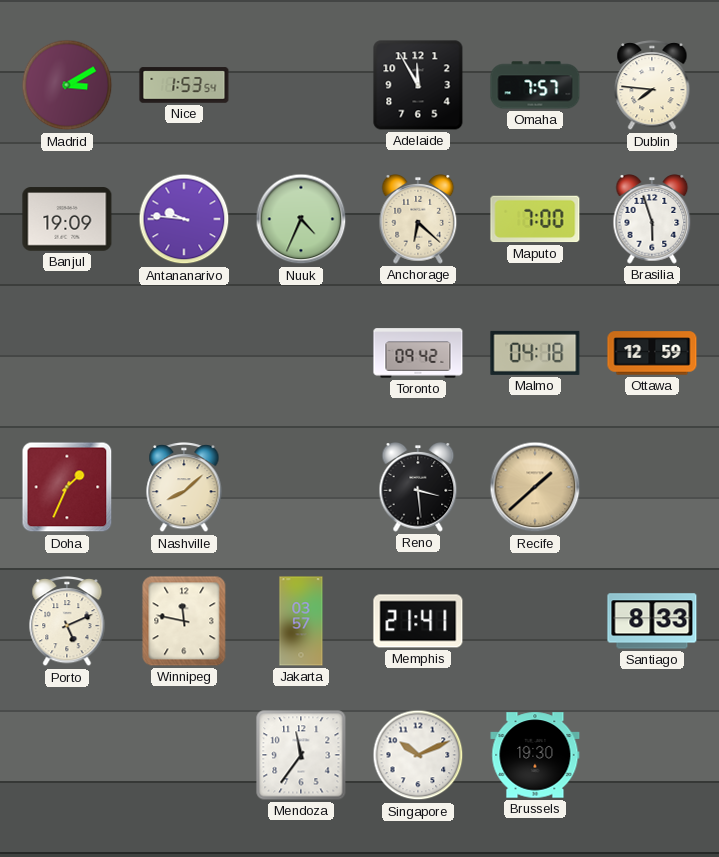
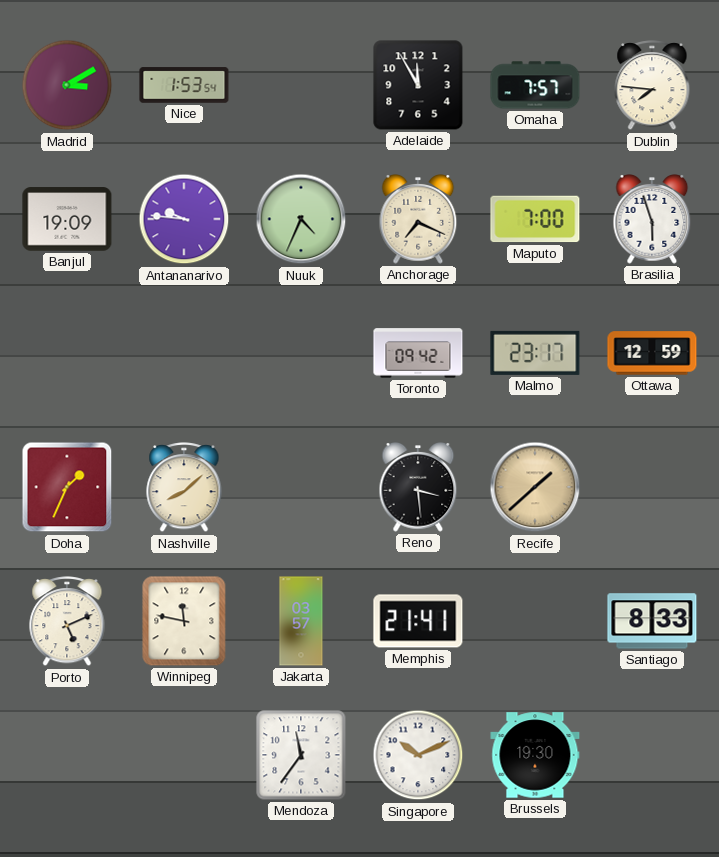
Anchorage: 6:22 -> 7:19 (418, 220)
Malmo: 04:18 -> 23:17 (535, 353)
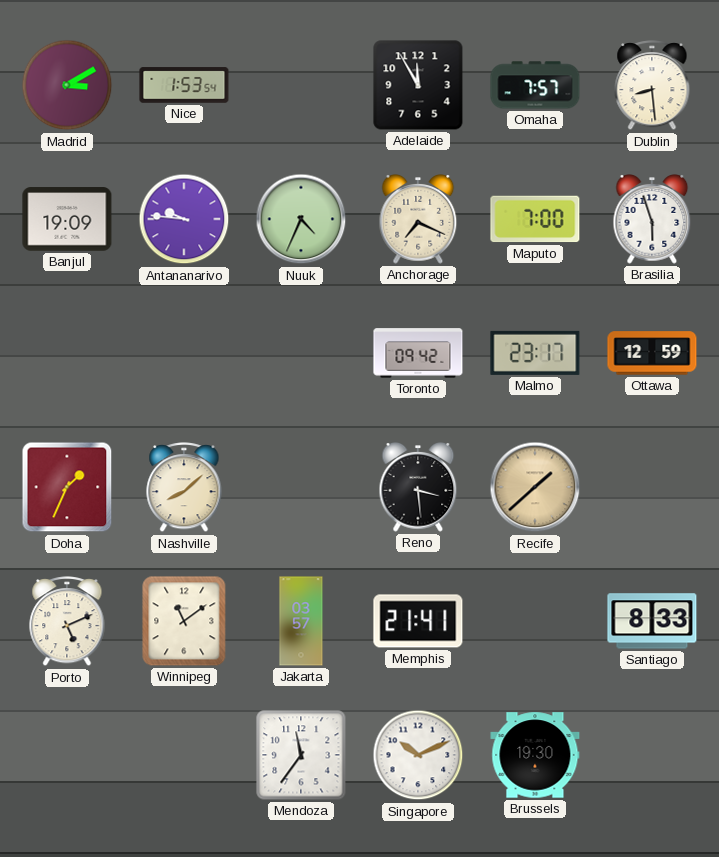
Dublin: 7:46 -> 8:29 (652, 86)
Winnipeg: 11:47 -> 11:09 (184, 621)
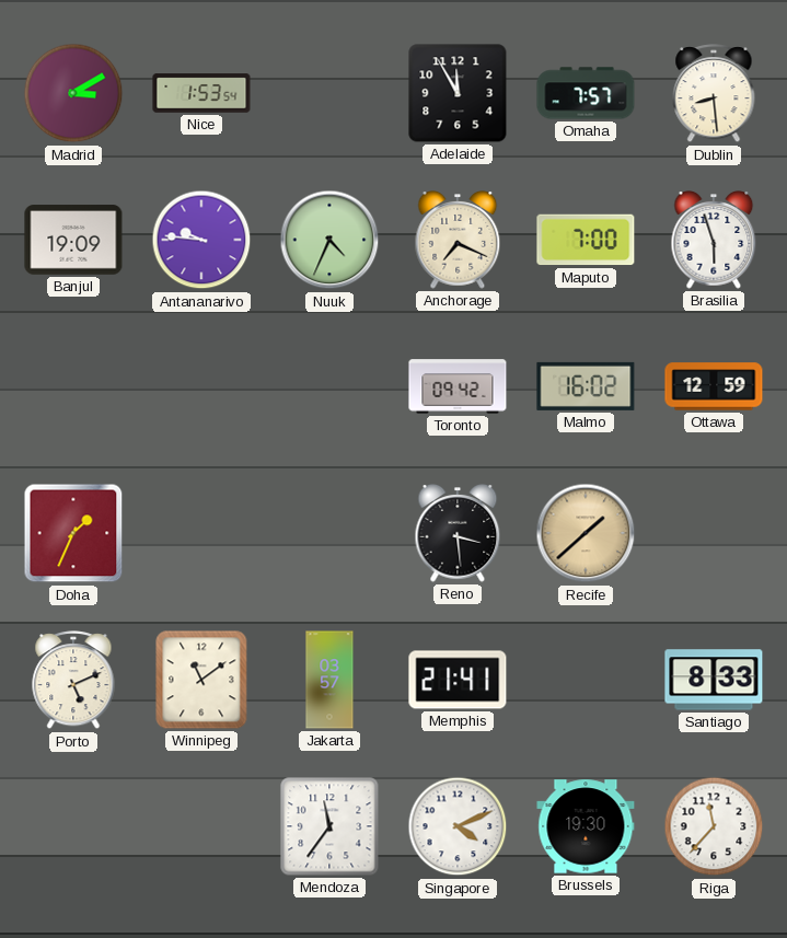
Malmo: 23:17 -> 16:02 (586, 386)
Nashville: 8:08 -> none (184, 488)
Singapore: 10:11 -> 4:11 (458, 826)
Riga: none -> 11:37 (714, 826)
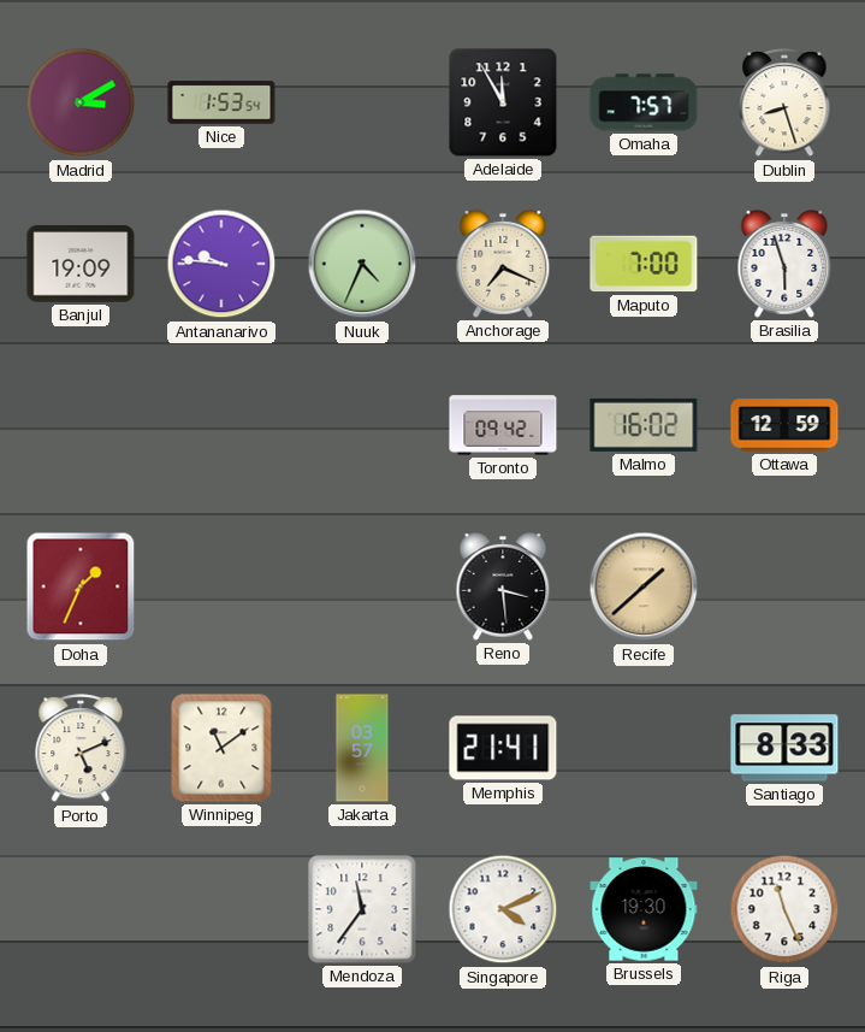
Dublin: 8:29 -> 8:27 (784, 104)
Riga: 11:37 -> 11:26 (784, 909)
